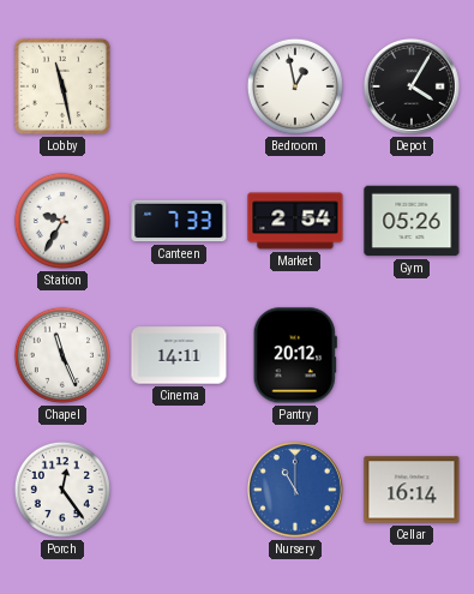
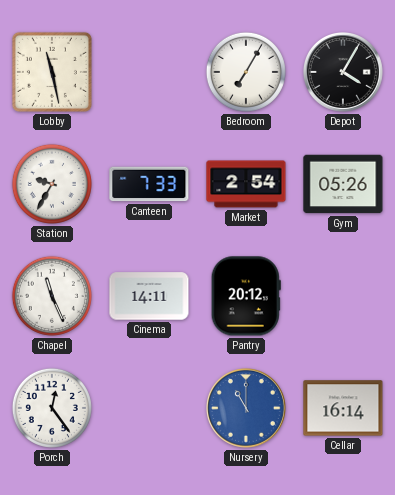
Bedroom: 12:58 -> 7:05 (246, 72)
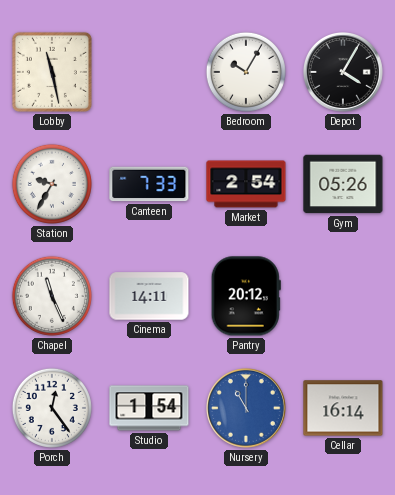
Bedroom: 7:05 -> 10:05 (246, 72)
Studio: none -> 1:54 (149, 408)
